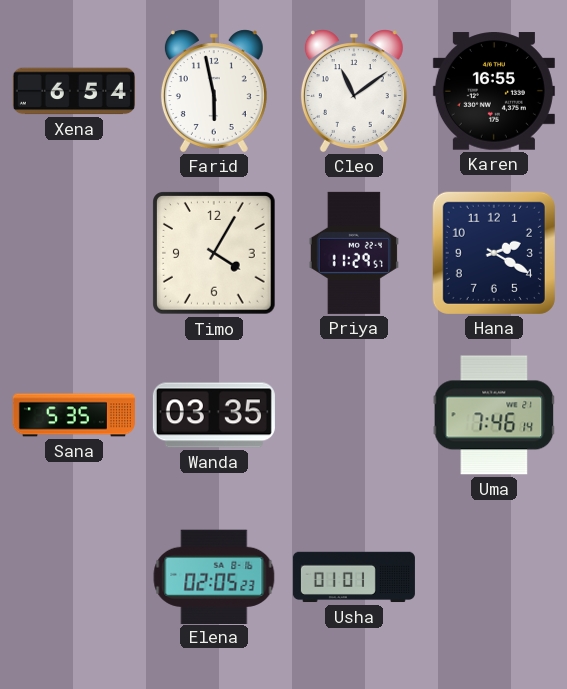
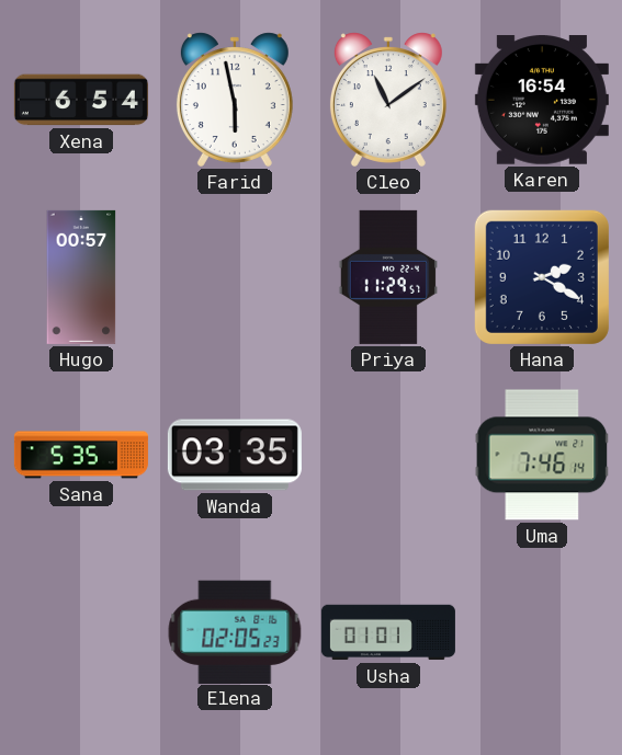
Karen: 16:55 -> 16:54 (542, 100)
Hugo: none -> 00:57 (81, 277)
Timo: 4:05 -> none (215, 254)
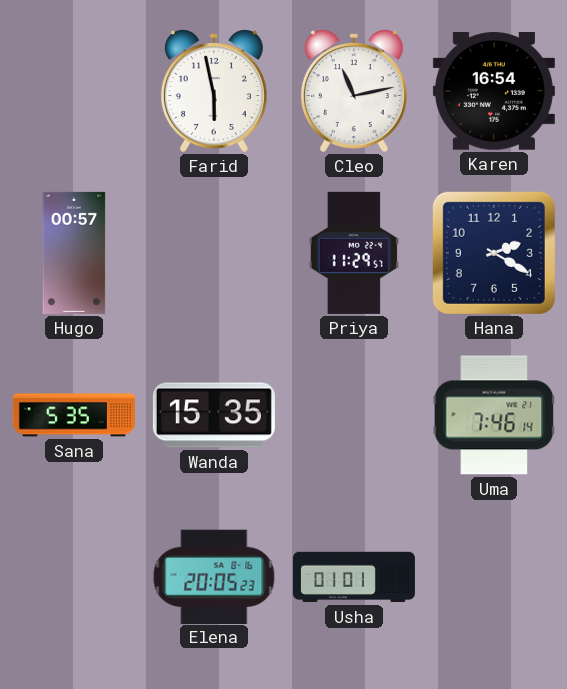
Xena: 6:54 -> none (81, 100)
Cleo: 11:09 -> 11:13 (354, 91)
Wanda: 03:35 -> 15:35 (214, 415)
Elena: 02:05 -> 20:05 (214, 576)
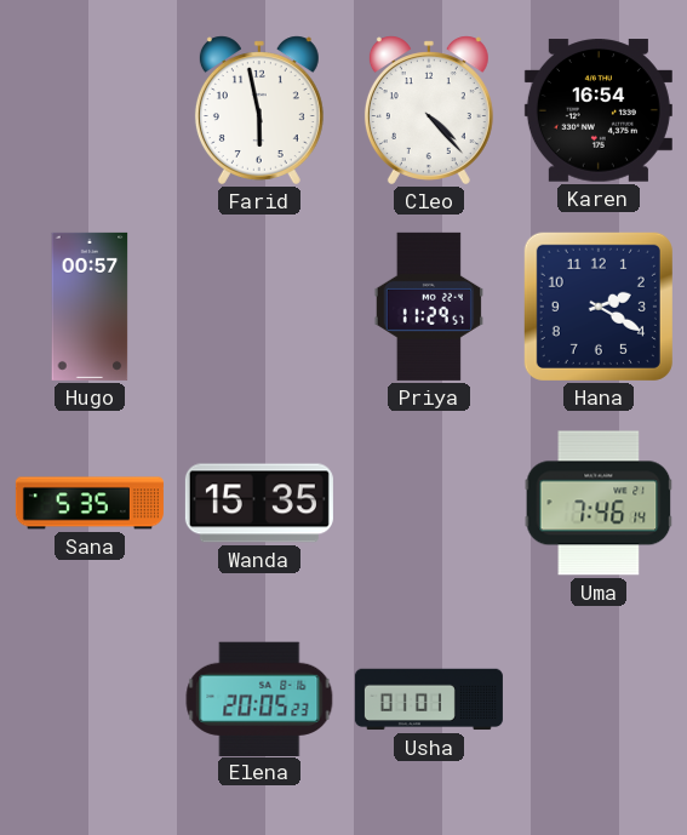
Cleo: 11:13 -> 4:23 (429, 110)
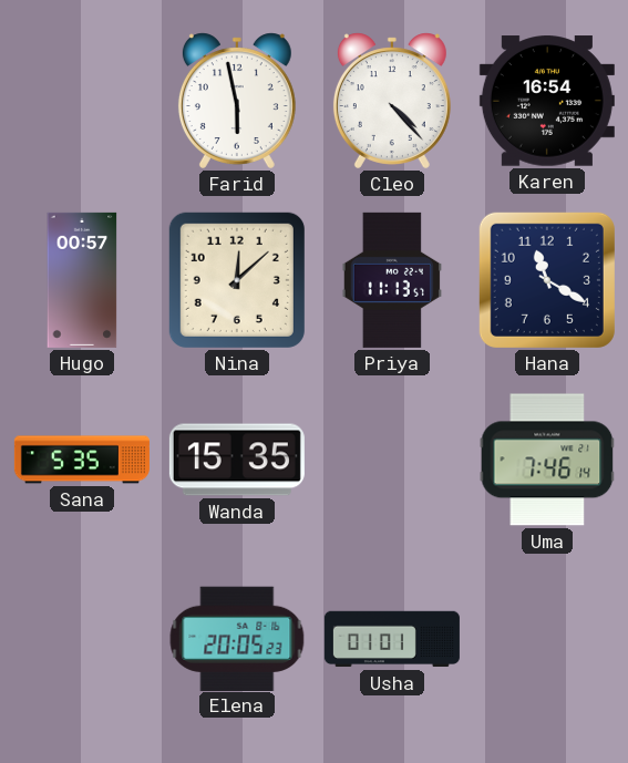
Nina: none -> 12:08 (237, 280)
Priya: 11:29 -> 11:13 (391, 280)
Hana: 2:20 -> 11:20 (547, 280)
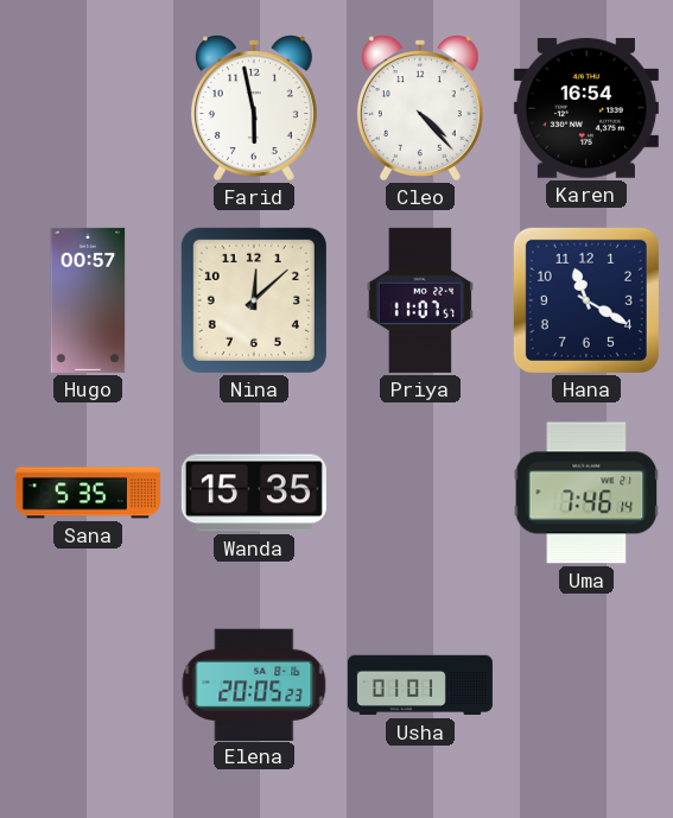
Priya: 11:13 -> 11:07 (419, 300)
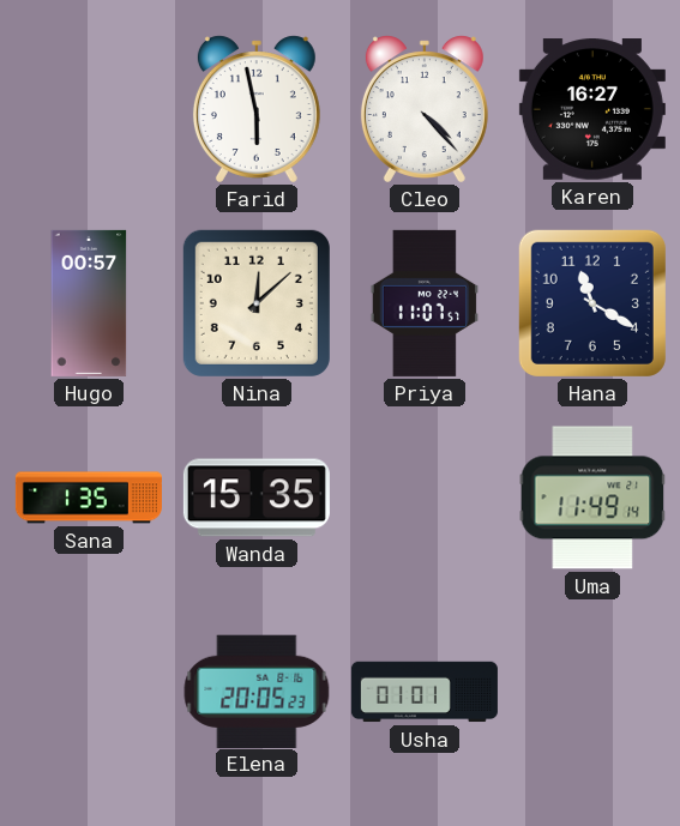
Karen: 16:54 -> 16:27 (592, 109)
Sana: 5:35 -> 1:35 (89, 498)
Uma: 7:46 -> 11:49 (592, 498)
